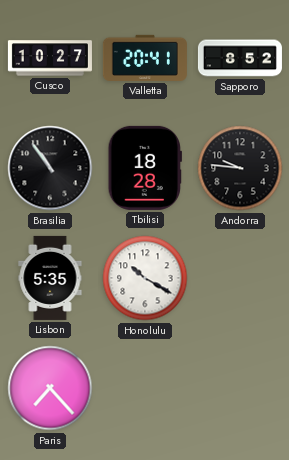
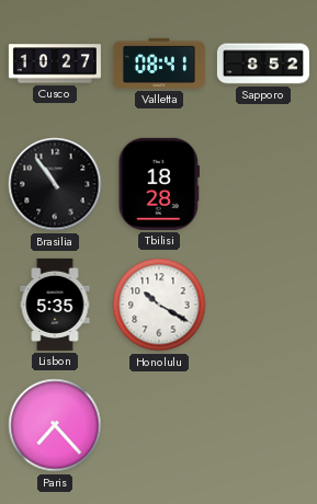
Valletta: 20:41 -> 08:41 (159, 64)
Andorra: 9:46 -> none (240, 168)
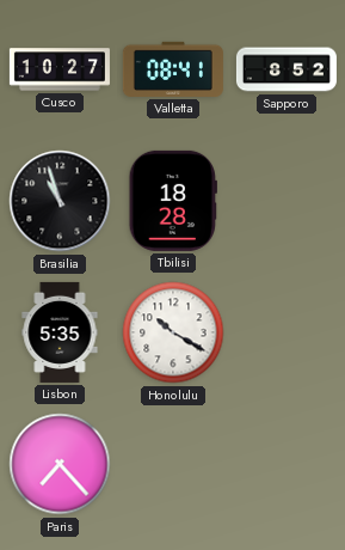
Brasilia: 10:54 -> 10:57 (60, 201)
